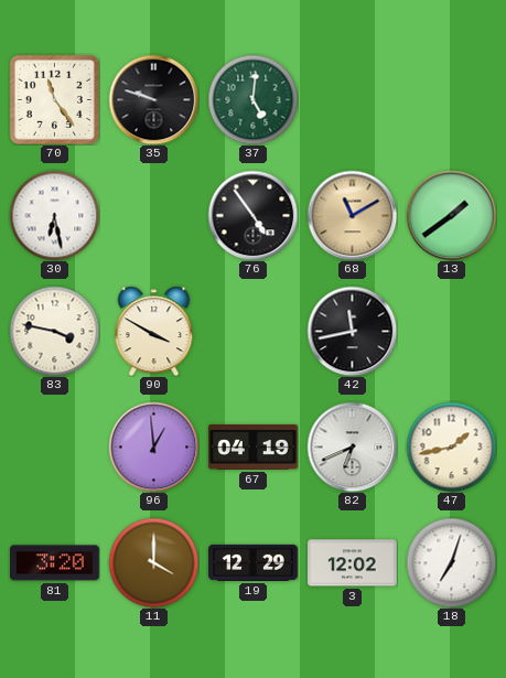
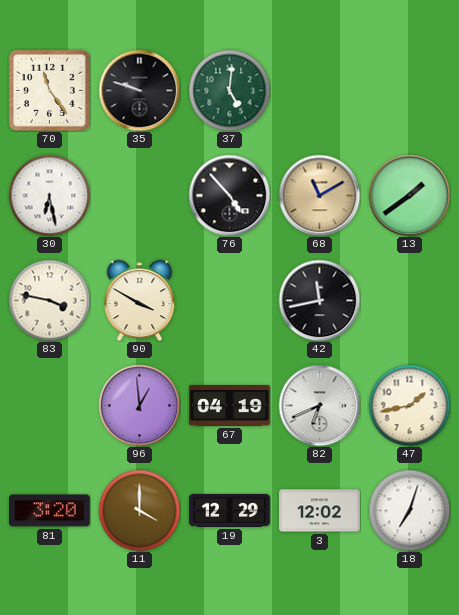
76: 4:54 -> 4:53 (229, 195)
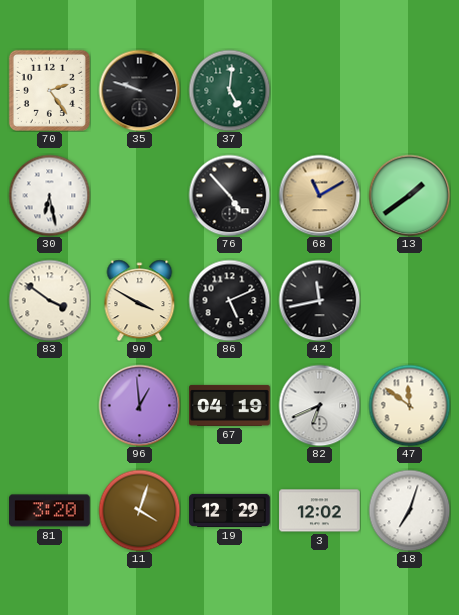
70: 11:24 -> 2:24 (49, 90)
83: 3:47 -> 3:51 (49, 300)
86: none -> 5:11 (229, 300)
47: 1:43 -> 11:51 (409, 405)
11: 4:00 -> 4:03 (139, 510)
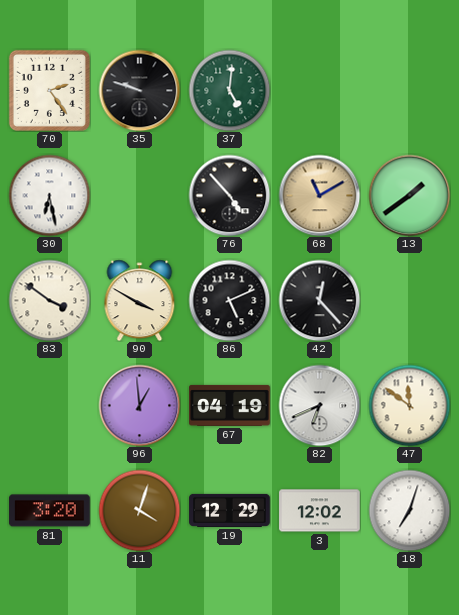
42: 11:43 -> 12:23 (319, 300)
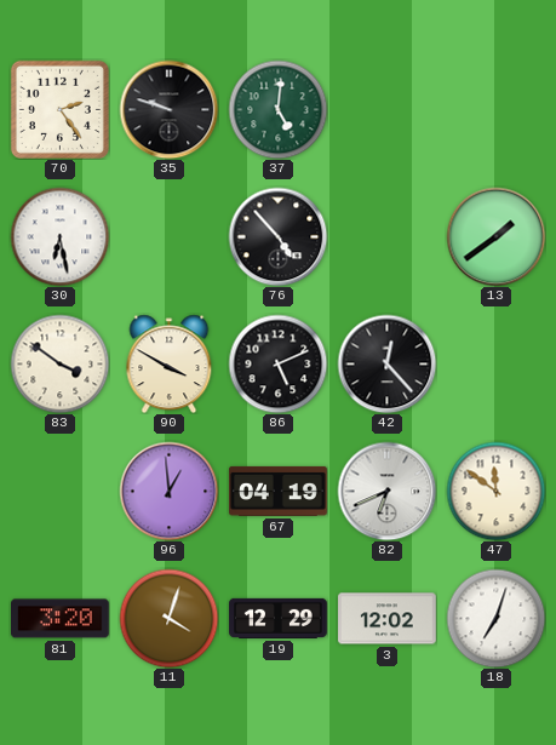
68: 11:10 -> none (319, 195)
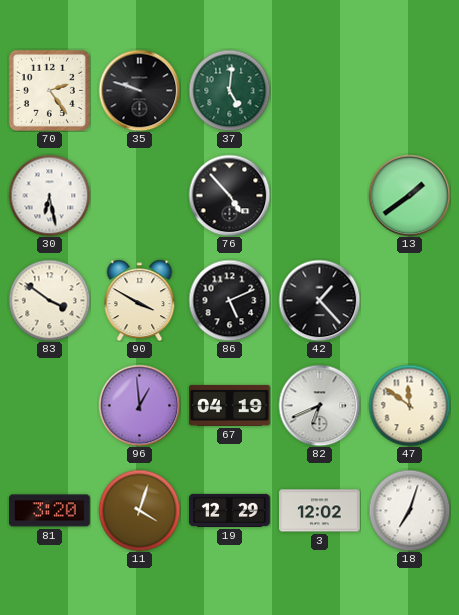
42: 12:23 -> 1:23 (319, 300)
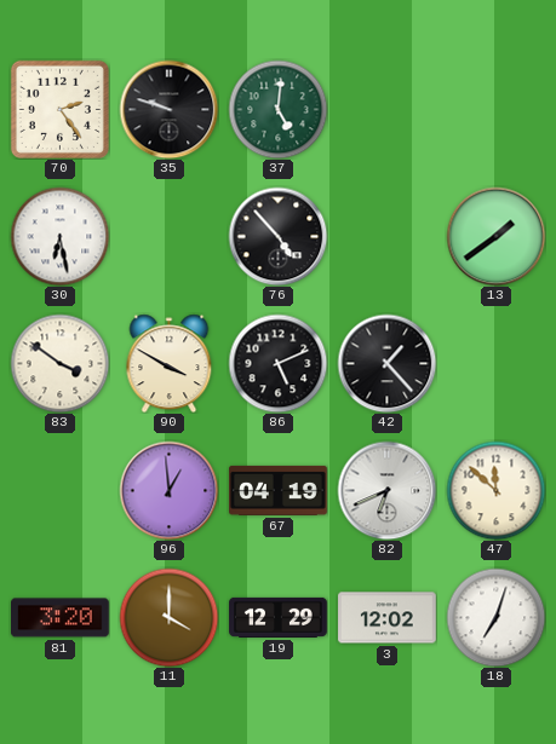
47: 11:51 -> 11:52 (495, 490)
11: 4:03 -> 4:00 (168, 617)
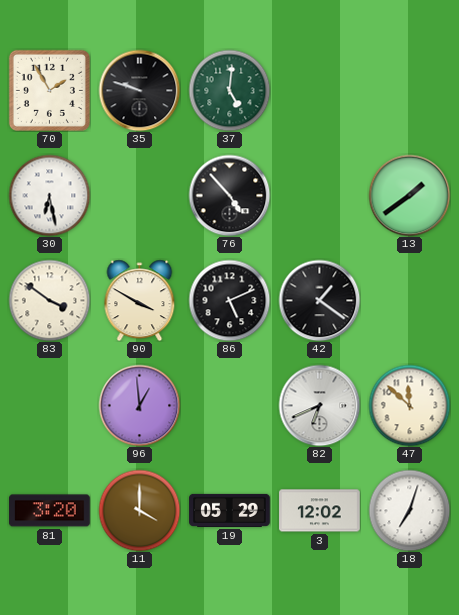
70: 2:24 -> 1:55 (49, 90)
42: 1:23 -> 1:21 (319, 300)
67: 04:19 -> none (279, 490)
19: 12:29 -> 05:29 (230, 510)
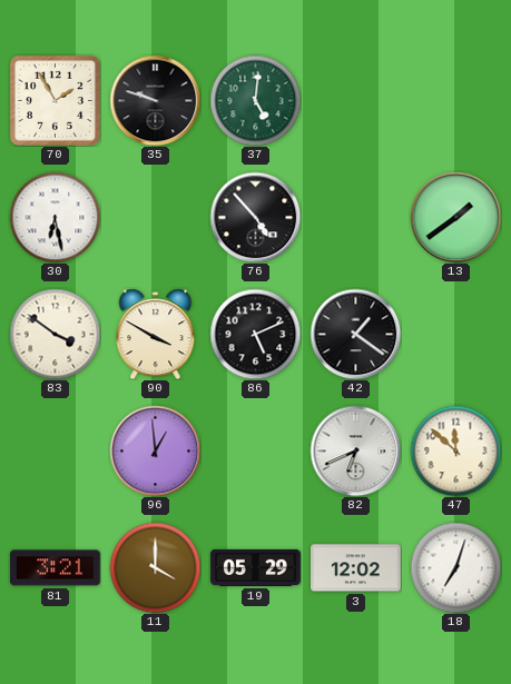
81: 3:20 -> 3:21 (56, 568)
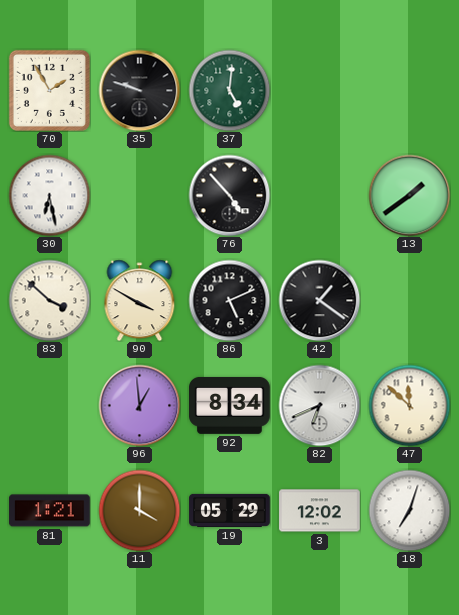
83: 3:51 -> 3:52 (49, 300)
92: none -> 8:34 (230, 405)
81: 3:21 -> 1:21 (50, 511)
